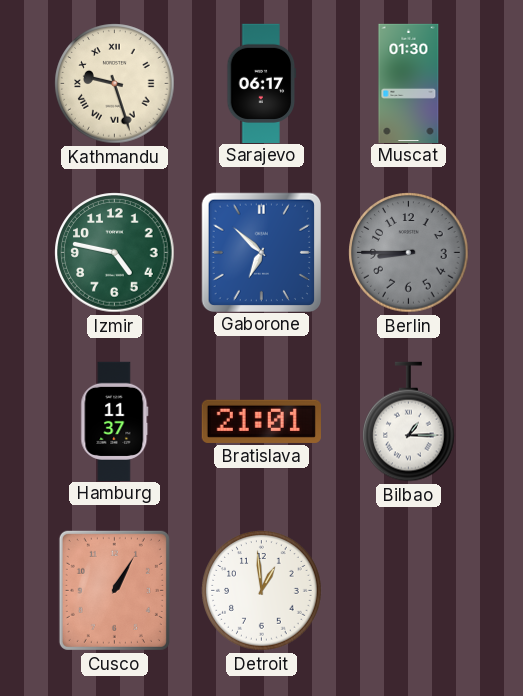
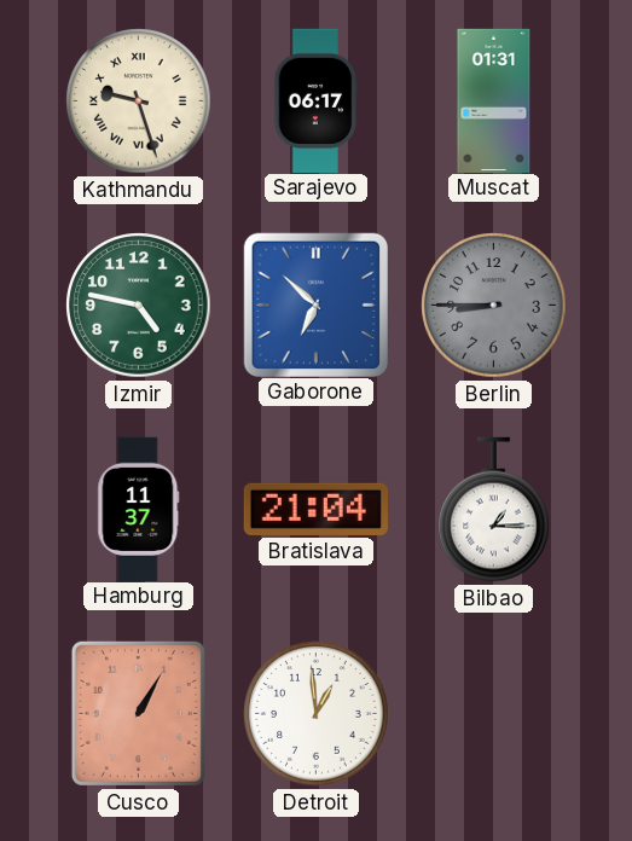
Muscat: 01:30 -> 01:31 (494, 100)
Bratislava: 21:01 -> 21:04 (315, 509)
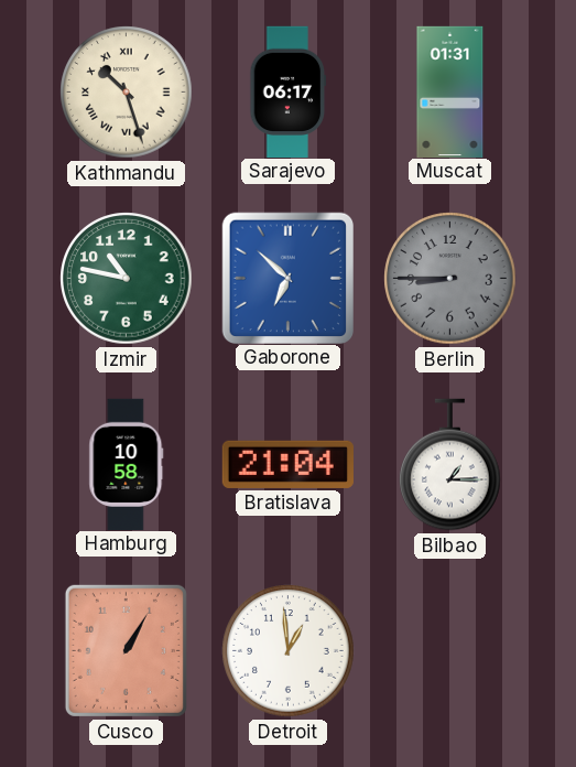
Kathmandu: 9:27 -> 10:27 (127, 93)
Izmir: 4:47 -> 10:47 (127, 279)
Hamburg: 11:37 -> 10:58 (127, 464)
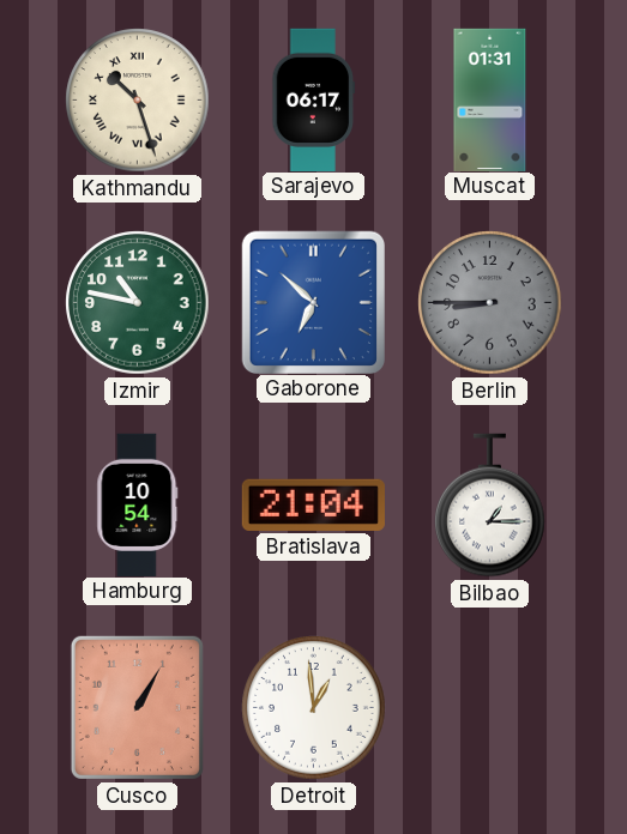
Hamburg: 10:58 -> 10:54 (138, 504)
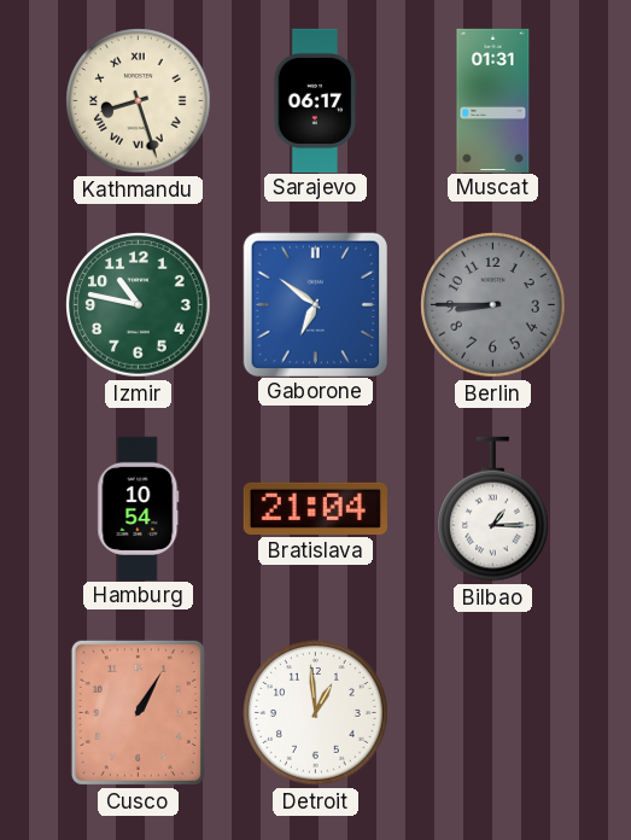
Kathmandu: 10:27 -> 8:27 (139, 101)
Gaborone: 6:52 -> 6:51 (315, 304)
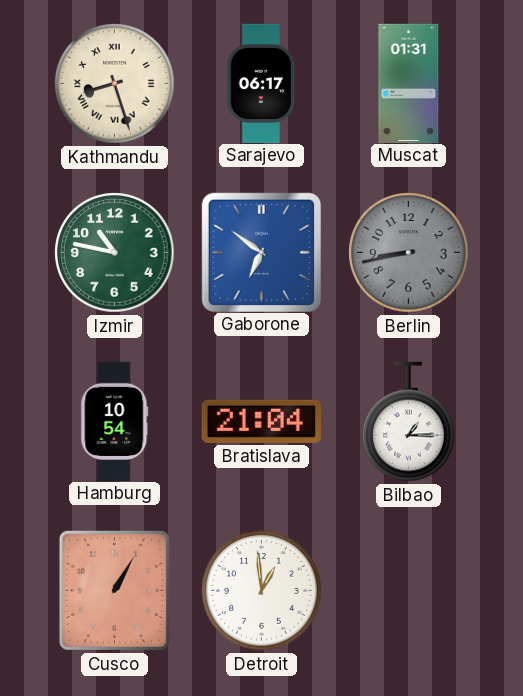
Berlin: 8:45 -> 8:43 (409, 253)
